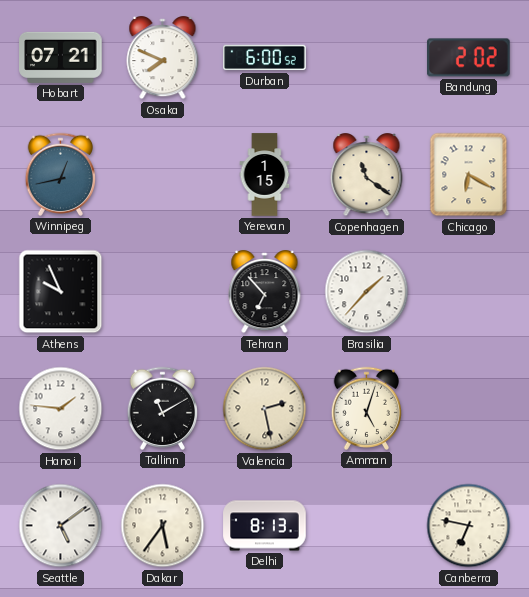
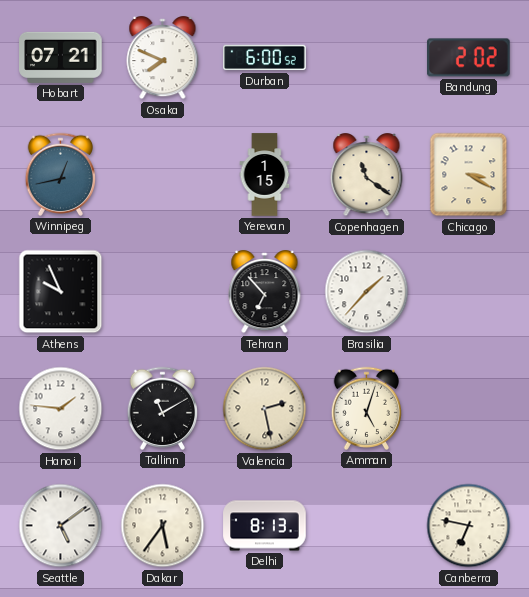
Chicago: 6:20 -> 3:20 (469, 175)
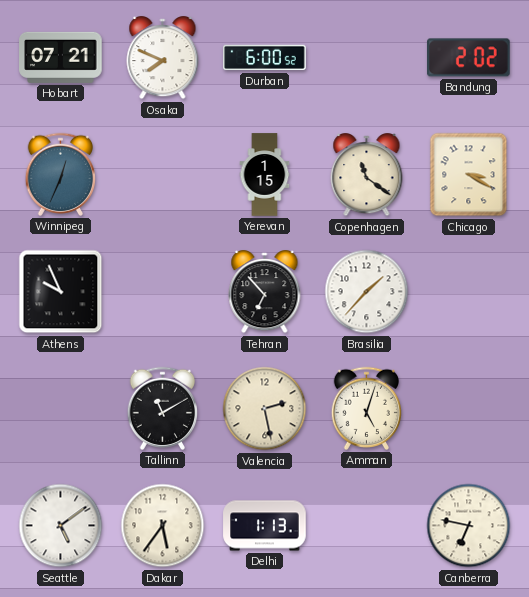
Winnipeg: 12:43 -> 12:34 (60, 174)
Hanoi: 1:46 -> none (61, 409)
Delhi: 8:13 -> 1:13 (265, 526)
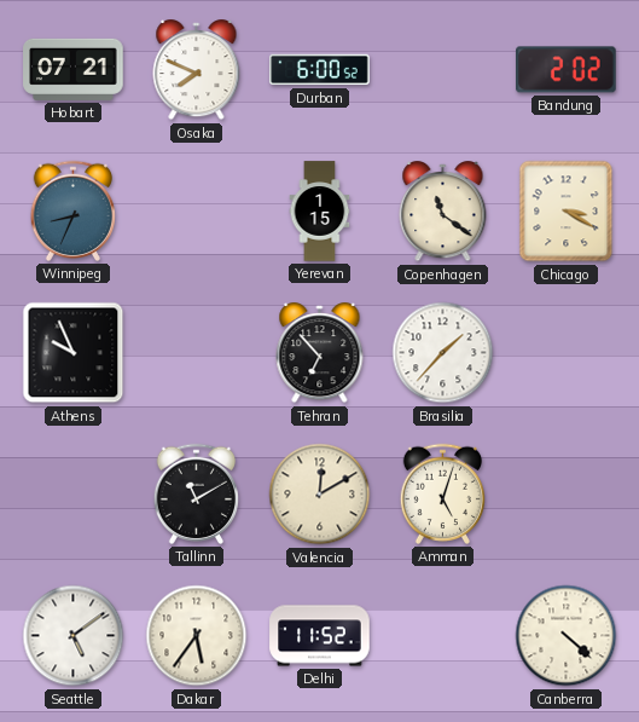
Winnipeg: 12:34 -> 8:34 (72, 210)
Valencia: 2:28 -> 12:10 (320, 495)
Delhi: 1:13 -> 11:52 (320, 636)
Canberra: 6:47 -> 4:22 (567, 636)
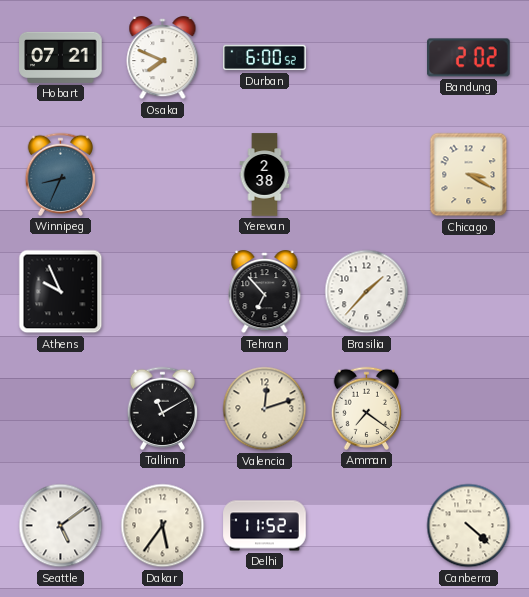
Yerevan: 1:15 -> 2:38 (265, 175)
Copenhagen: 11:21 -> none (443, 213)
Valencia: 12:10 -> 12:12 (265, 409)
Amman: 5:03 -> 7:21 (366, 408)
